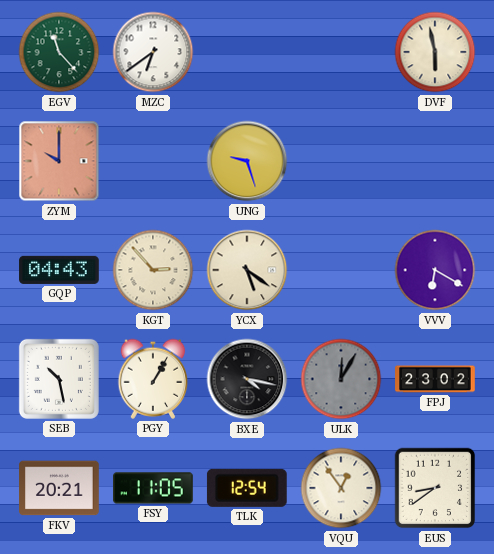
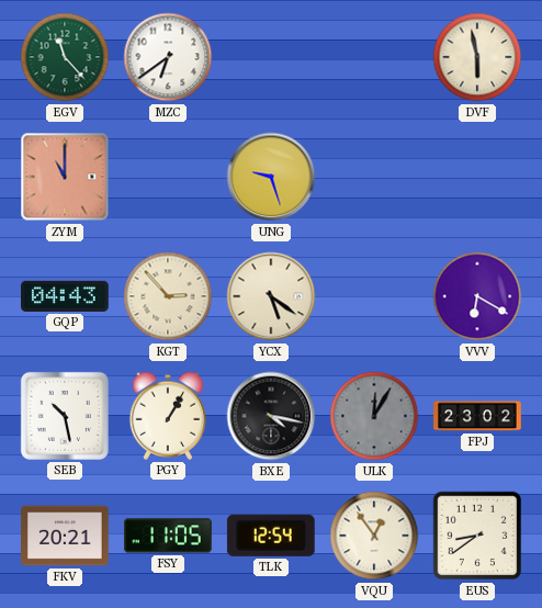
ZYM: 10:00 -> 11:00 (65, 177)
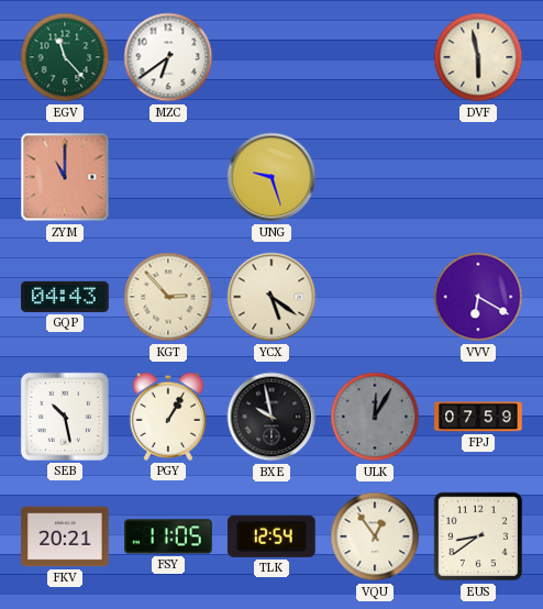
BXE: 4:17 -> 9:58 (271, 417)
FPJ: 23:02 -> 07:59 (478, 417)
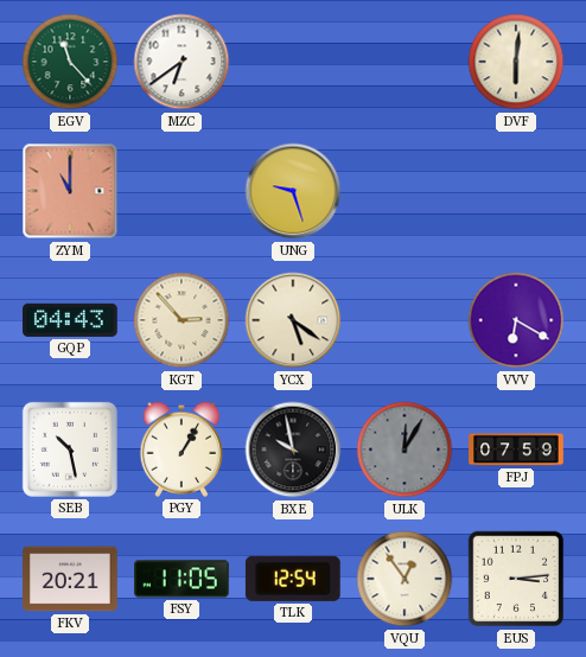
DVF: 5:58 -> 6:01 (516, 62)
EUS: 8:39 -> 3:14 (516, 579)
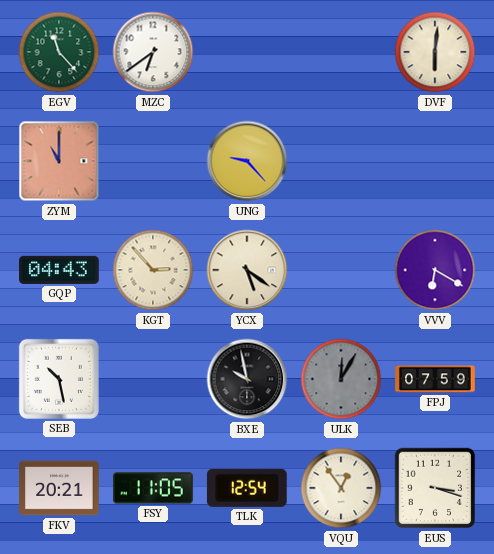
UNG: 9:27 -> 9:23 (247, 161)
PGY: 1:05 -> none (181, 449)
EUS: 3:14 -> 3:18 (435, 488)
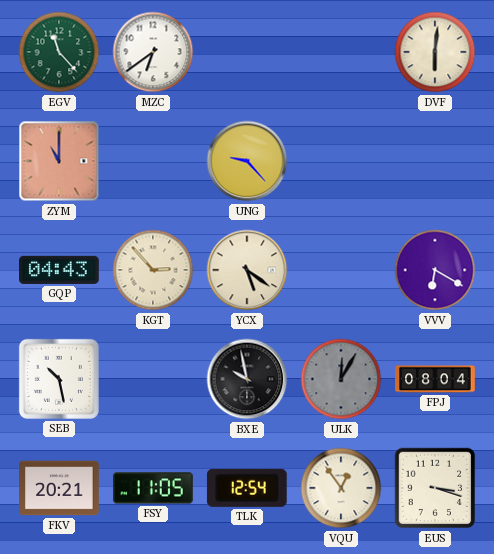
FPJ: 07:59 -> 08:04 (435, 379)
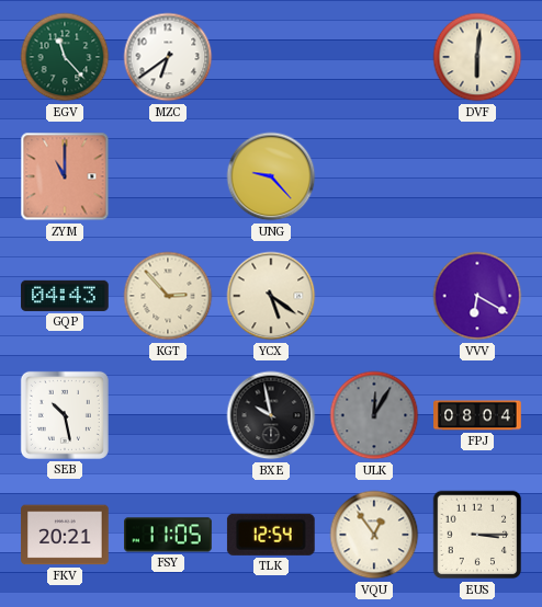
EUS: 3:18 -> 3:15 (477, 535)
